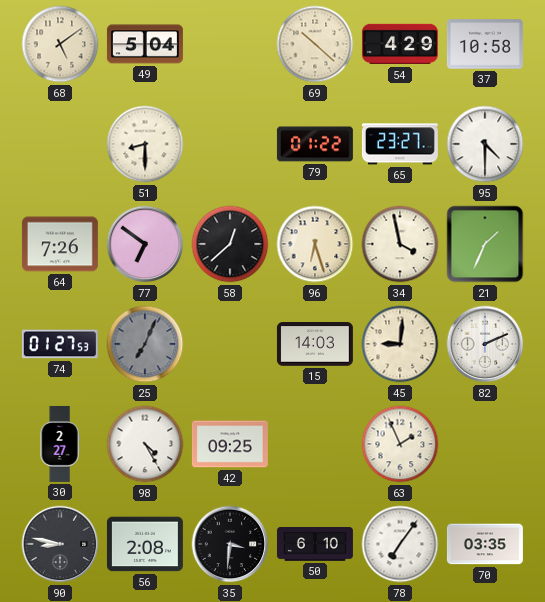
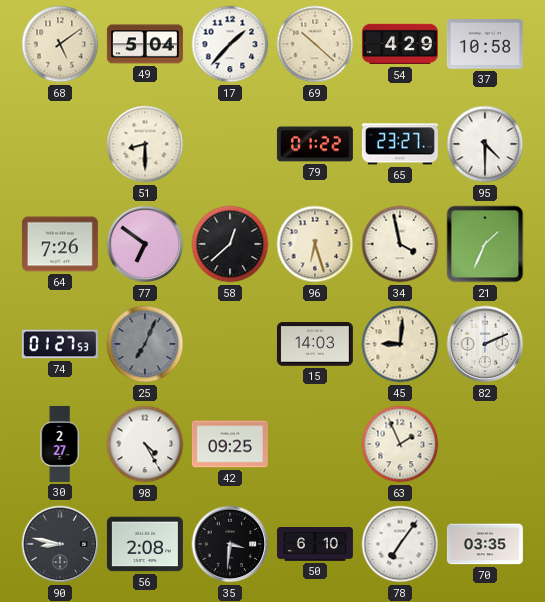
17: none -> 1:37 (230, 44)
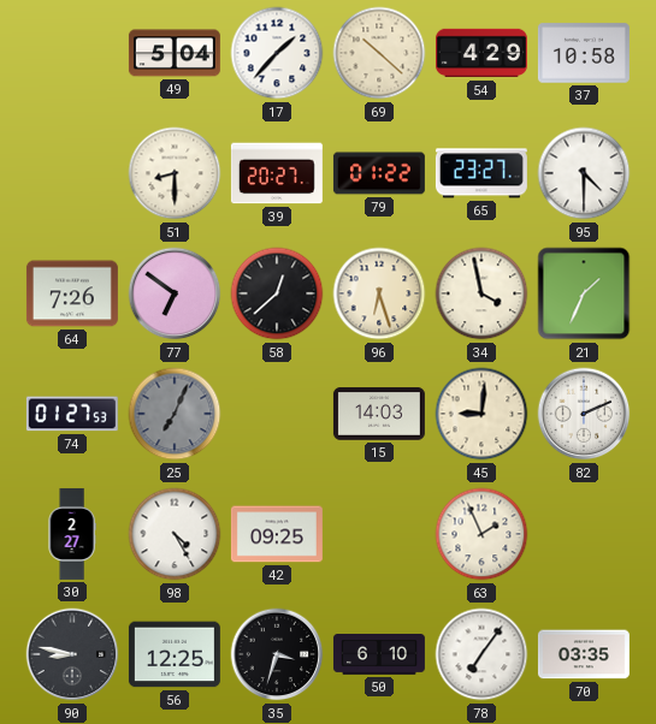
68: 5:09 -> none (60, 44)
39: none -> 20:27 (277, 173)
56: 2:08 -> 12:25 (175, 654)
35: 3:31 -> 3:33 (277, 654)
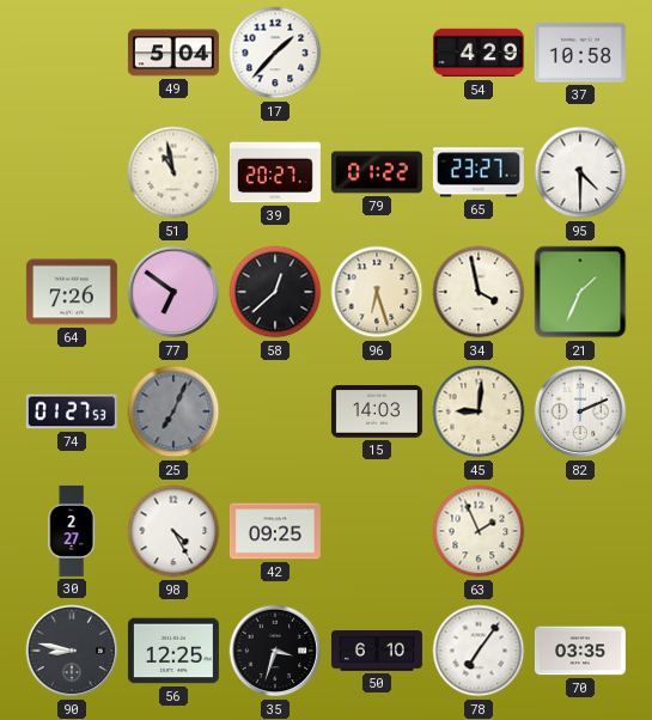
69: 10:22 -> none (379, 53)
51: 8:30 -> 10:58 (173, 172)
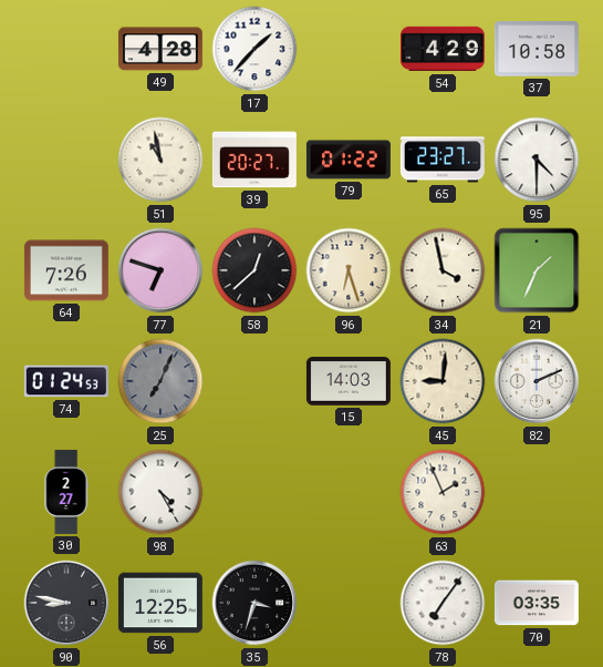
49: 5:04 -> 4:28 (160, 49)
77: 6:51 -> 6:48 (160, 270)
74: 01:27 -> 01:24 (66, 381)
42: 09:25 -> none (275, 531)
50: 6:10 -> none (377, 651)
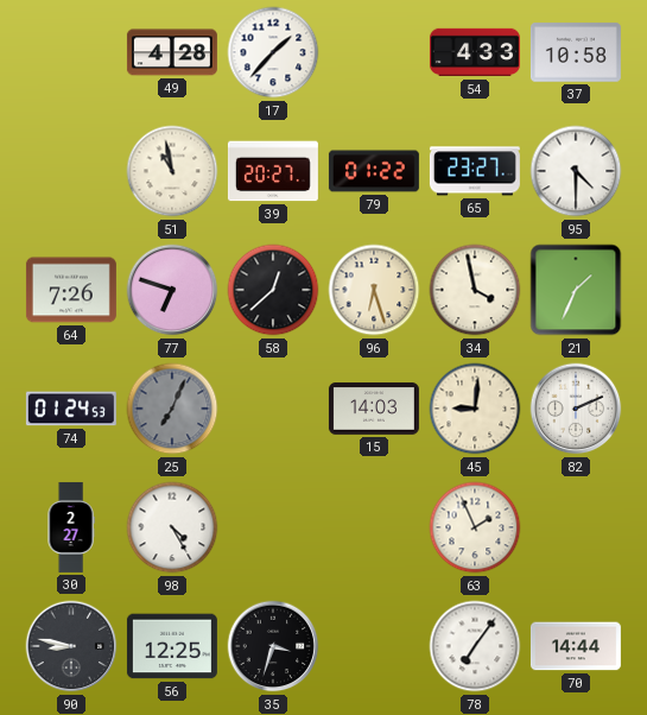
54: 4:29 -> 4:33 (475, 52)
70: 03:35 -> 14:44 (576, 646)
